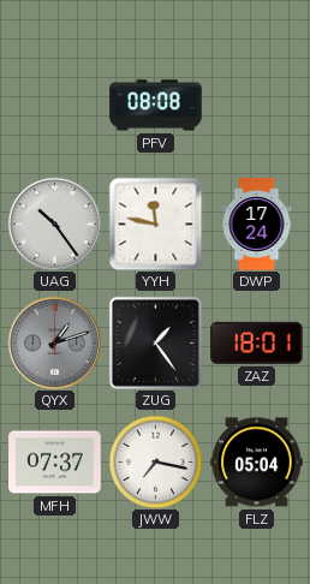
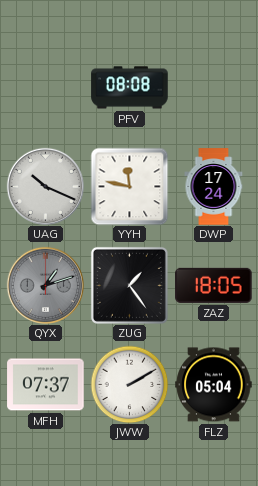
UAG: 10:24 -> 10:19 (45, 186)
ZAZ: 18:01 -> 18:05 (214, 285)
JWW: 7:17 -> 2:10 (129, 384)
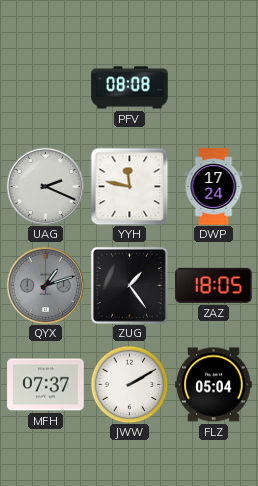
UAG: 10:19 -> 2:19 (45, 186)
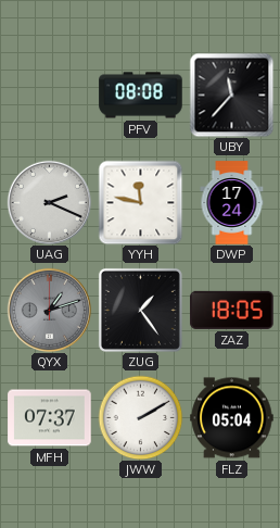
UBY: none -> 11:37 (231, 95)
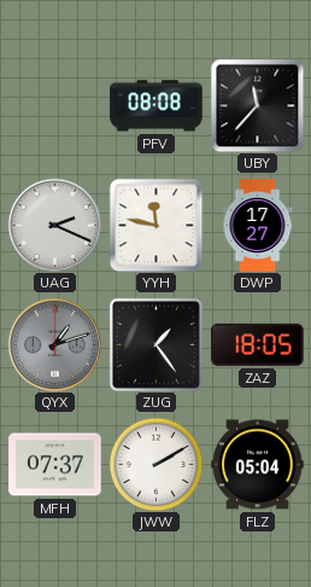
DWP: 17:24 -> 17:27 (258, 226)
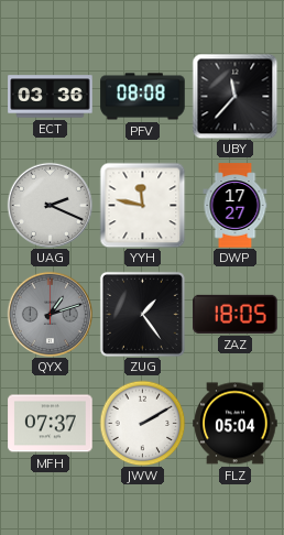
ECT: none -> 03:36 (51, 97)
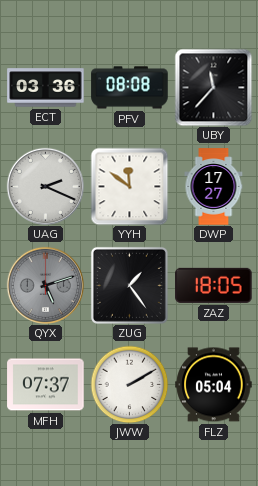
YYH: 11:47 -> 11:51 (129, 186)
QYX: 1:12 -> 5:12 (45, 285)
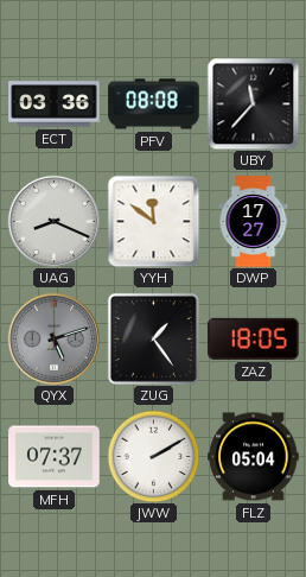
UAG: 2:19 -> 8:19 (53, 221)
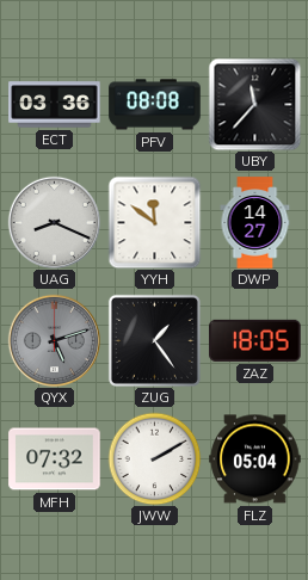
DWP: 17:27 -> 14:27 (255, 223)
MFH: 07:37 -> 07:32 (55, 459)
